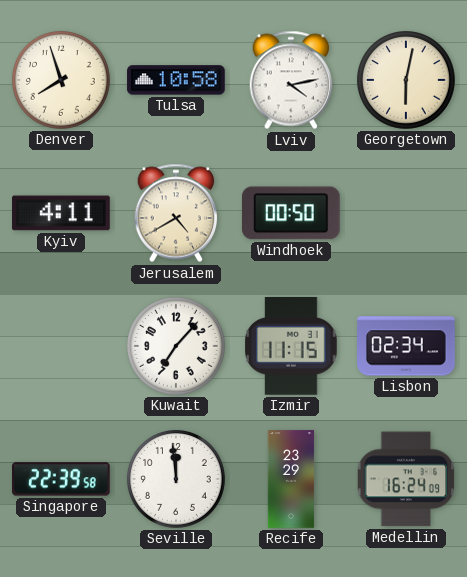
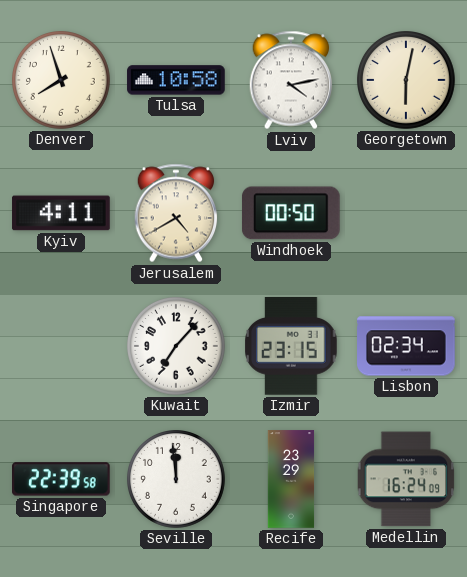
Izmir: 11:15 -> 23:15 (291, 347)
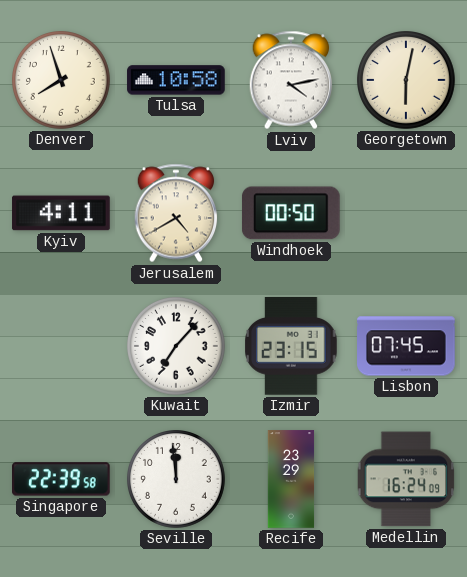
Lisbon: 02:34 -> 07:45 (406, 346)
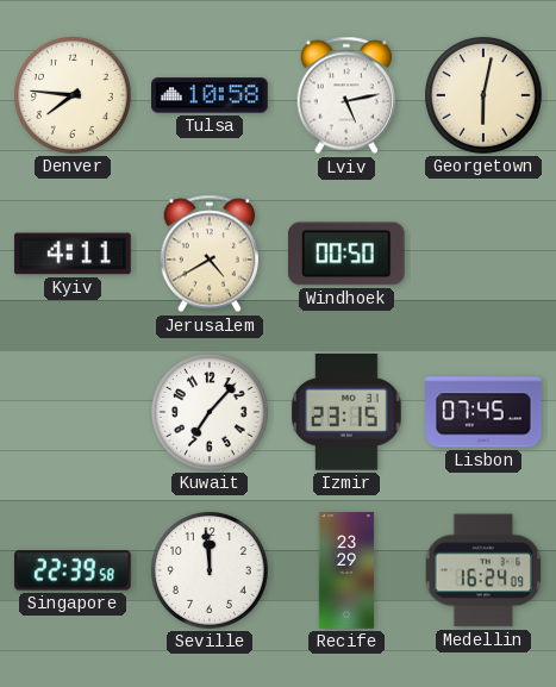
Denver: 7:57 -> 7:46 (74, 96)
Lviv: 4:13 -> 5:13 (346, 95)
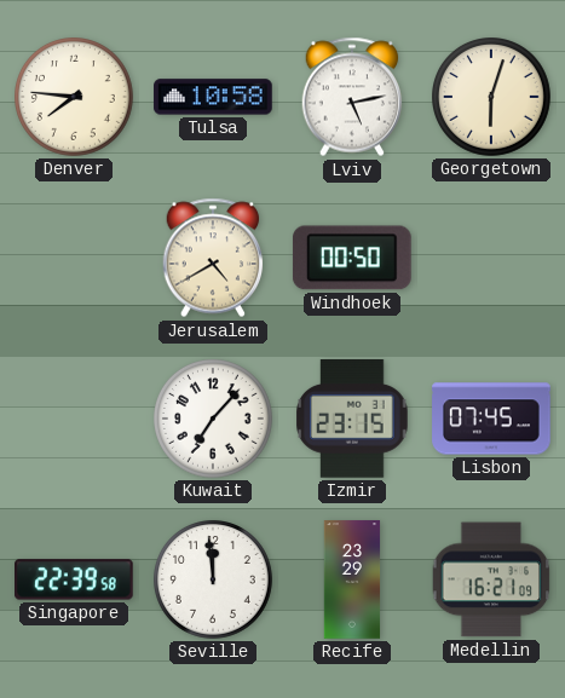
Georgetown: 6:02 -> 6:03 (492, 98)
Kyiv: 4:11 -> none (73, 254)
Medellin: 16:24 -> 16:21 (491, 579)
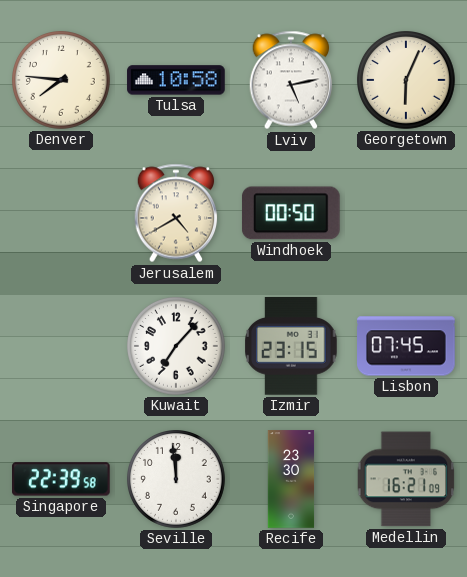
Georgetown: 6:03 -> 6:04 (407, 81)
Recife: 23:29 -> 23:30 (291, 479)
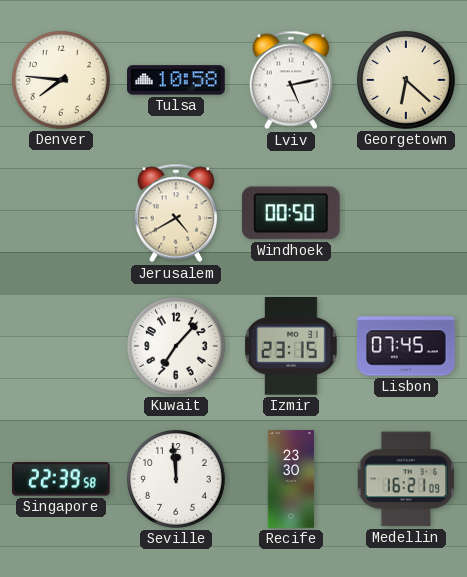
Georgetown: 6:04 -> 6:22 (407, 81)
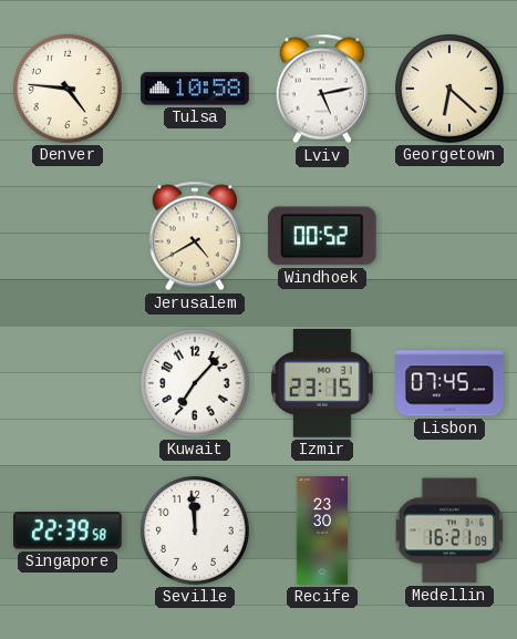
Denver: 7:46 -> 4:46 (69, 90)
Windhoek: 00:50 -> 00:52 (322, 236)
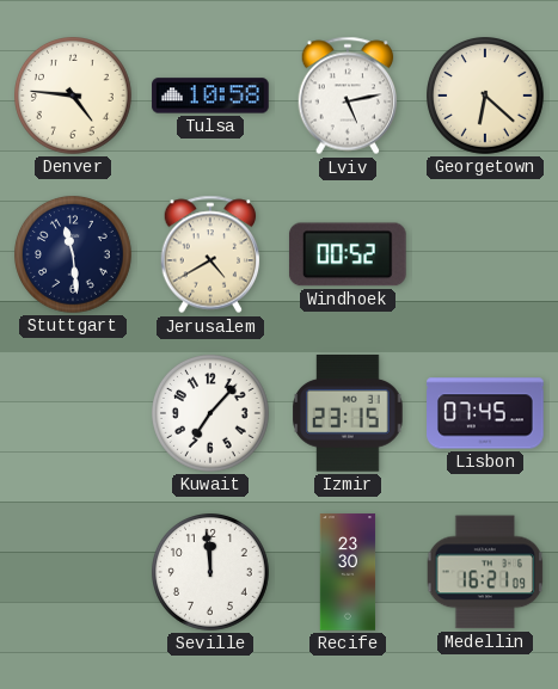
Stuttgart: none -> 11:29 (74, 256)
Singapore: 22:39 -> none (69, 530)
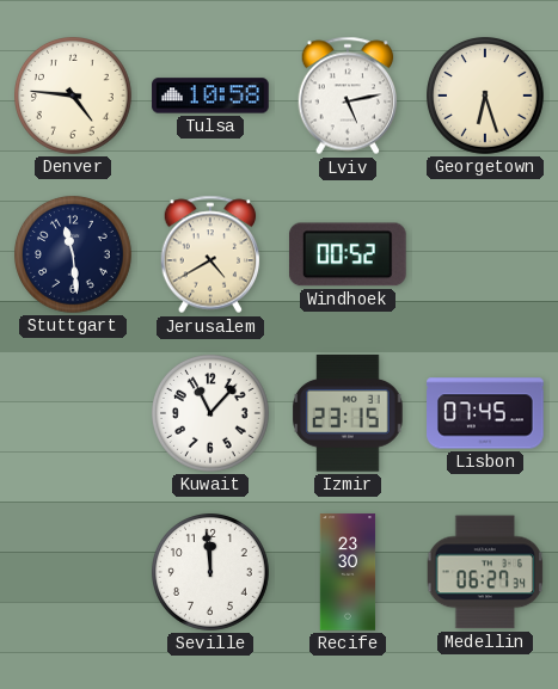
Georgetown: 6:22 -> 6:27 (486, 97)
Kuwait: 7:07 -> 11:07 (211, 414)
Medellin: 16:21 -> 06:27 (485, 572)
